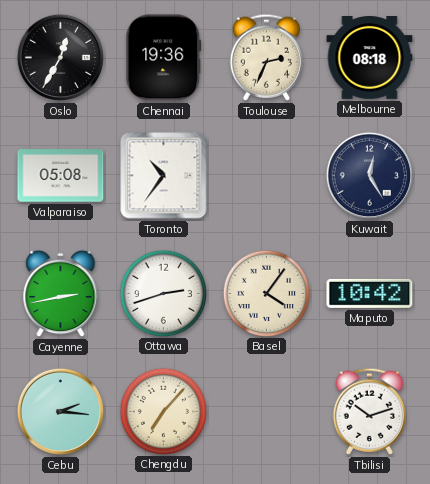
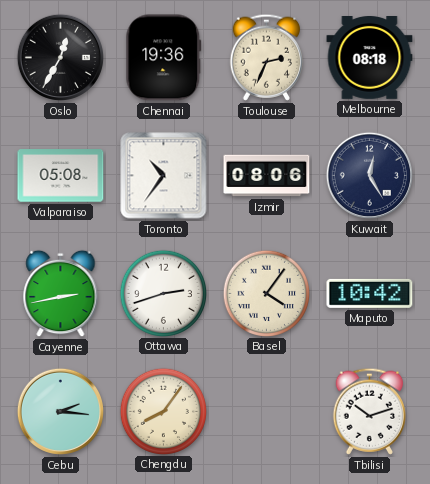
Izmir: none -> 08:06 (267, 176)
Chengdu: 7:07 -> 8:06 (163, 411)
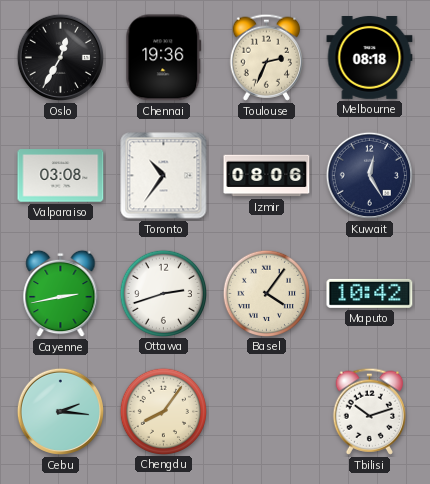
Valparaiso: 05:08 -> 03:08 (61, 176)
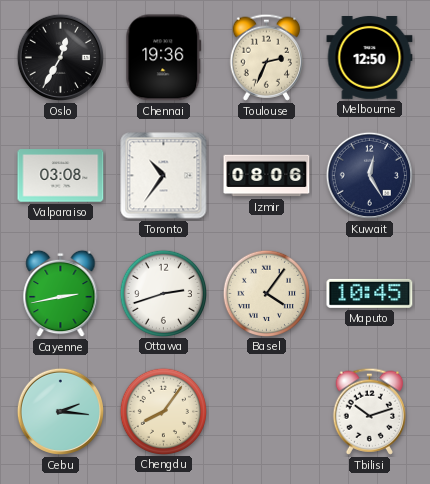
Melbourne: 08:18 -> 12:50 (370, 58)
Maputo: 10:42 -> 10:45 (370, 293)
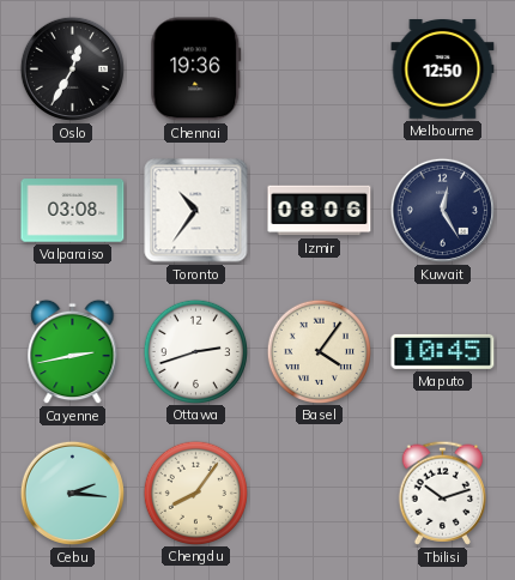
Toulouse: 2:34 -> none (266, 57)
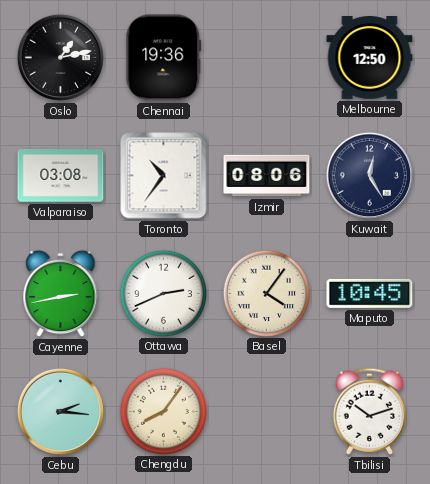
Oslo: 12:35 -> 1:13 (60, 57)
Ottawa: 2:42 -> 2:41 (163, 293)
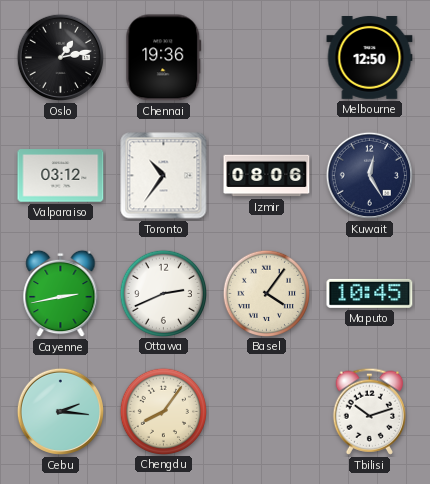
Valparaiso: 03:08 -> 03:12 (61, 176)
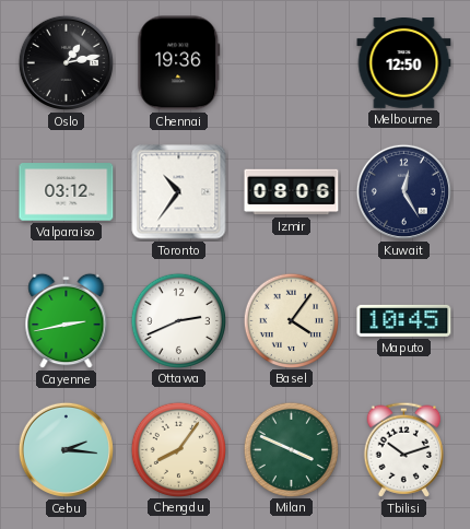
Milan: none -> 3:49 (291, 449)
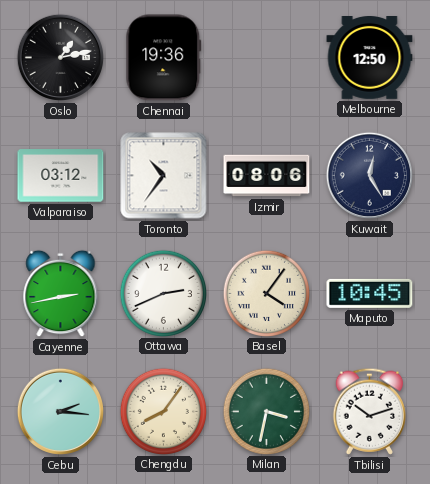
Milan: 3:49 -> 3:32 (266, 411)
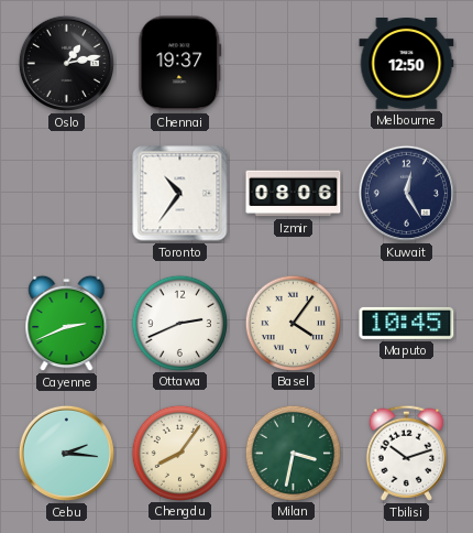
Chennai: 19:36 -> 19:37 (180, 64)
Valparaiso: 03:12 -> none (61, 176)
Cayenne: 2:43 -> 2:41 (67, 324)
